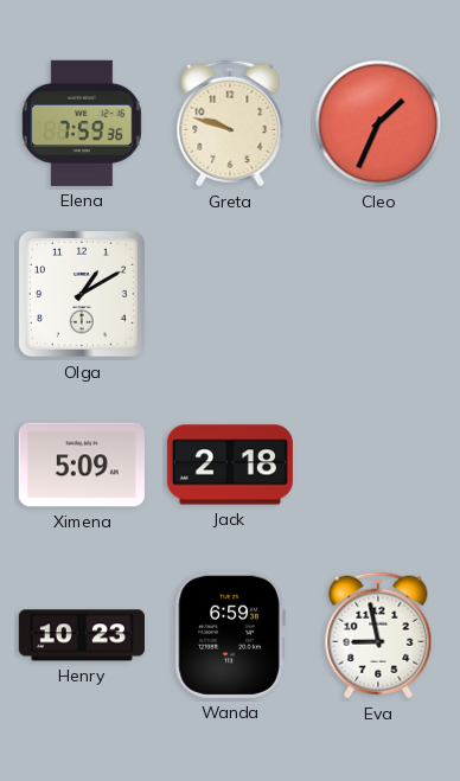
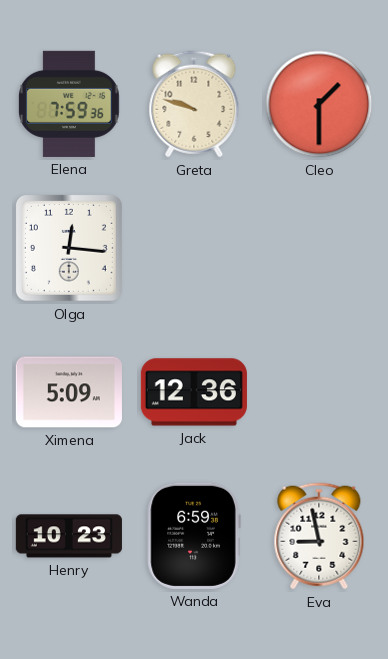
Cleo: 1:34 -> 1:30 (319, 104)
Olga: 1:10 -> 12:16 (69, 248)
Jack: 2:18 -> 12:36 (194, 392)
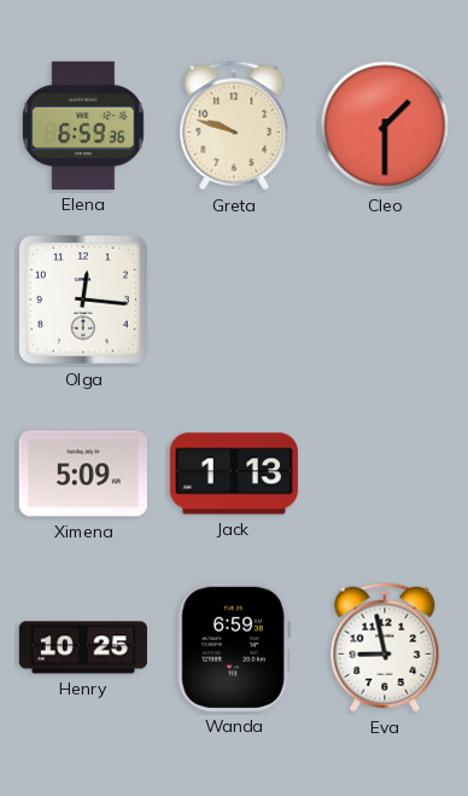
Elena: 7:59 -> 6:59 (84, 126)
Jack: 12:36 -> 1:13 (234, 473)
Henry: 10:23 -> 10:25 (83, 647)
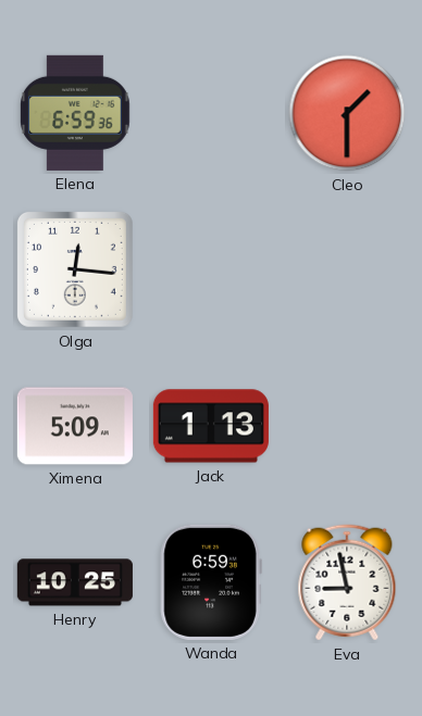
Greta: 9:48 -> none (234, 126)
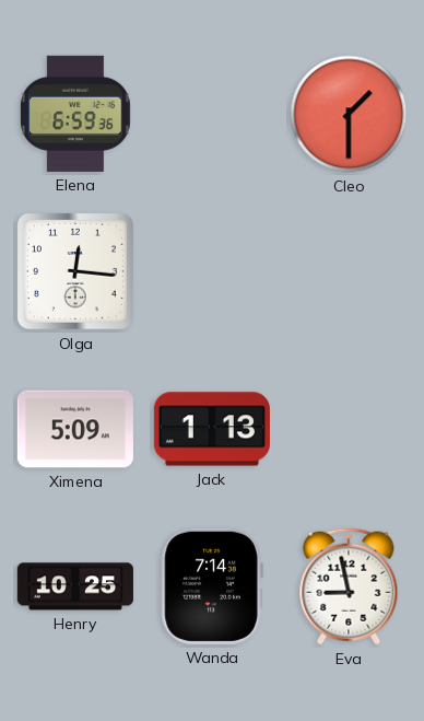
Wanda: 6:59 -> 7:14 (212, 586)
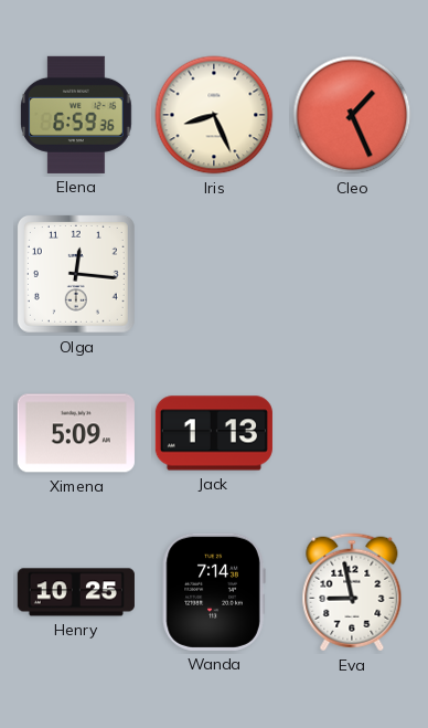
Iris: none -> 8:26 (214, 115)
Cleo: 1:30 -> 1:26 (352, 115)
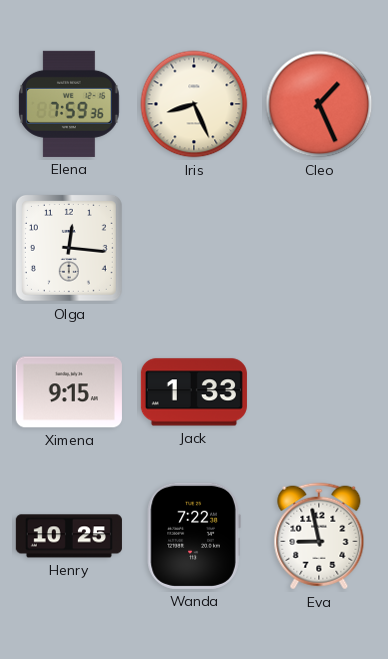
Elena: 6:59 -> 7:59 (70, 104)
Ximena: 5:09 -> 9:15 (69, 392)
Jack: 1:13 -> 1:33 (194, 392)
Wanda: 7:14 -> 7:22 (194, 536)
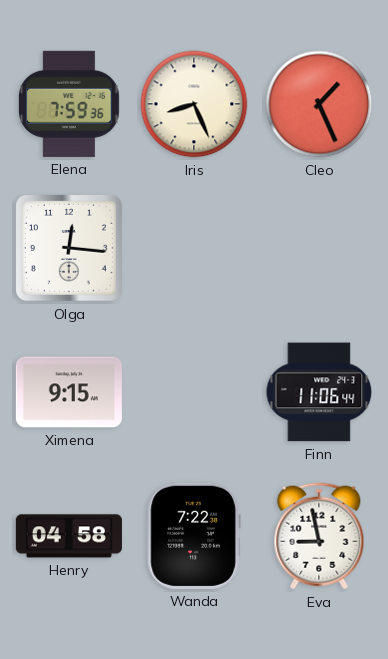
Jack: 1:33 -> none (194, 392)
Finn: none -> 11:06 (319, 392)
Henry: 10:25 -> 04:58 (69, 536)
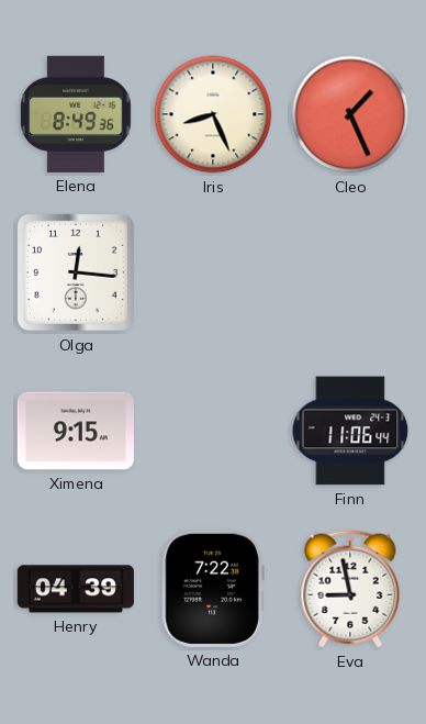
Elena: 7:59 -> 8:49 (77, 114)
Henry: 04:58 -> 04:39 (76, 589)
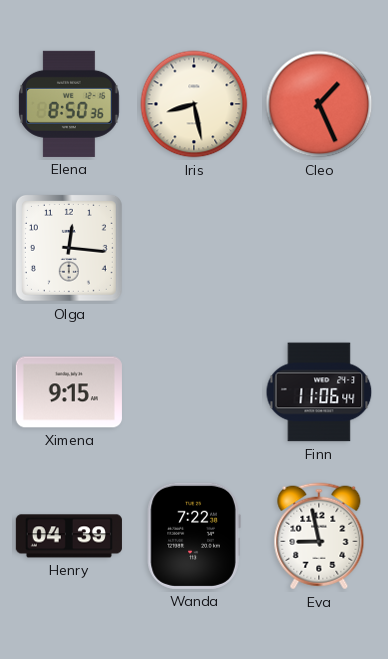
Elena: 8:49 -> 8:50 (70, 104)
Iris: 8:26 -> 8:28 (194, 104)
